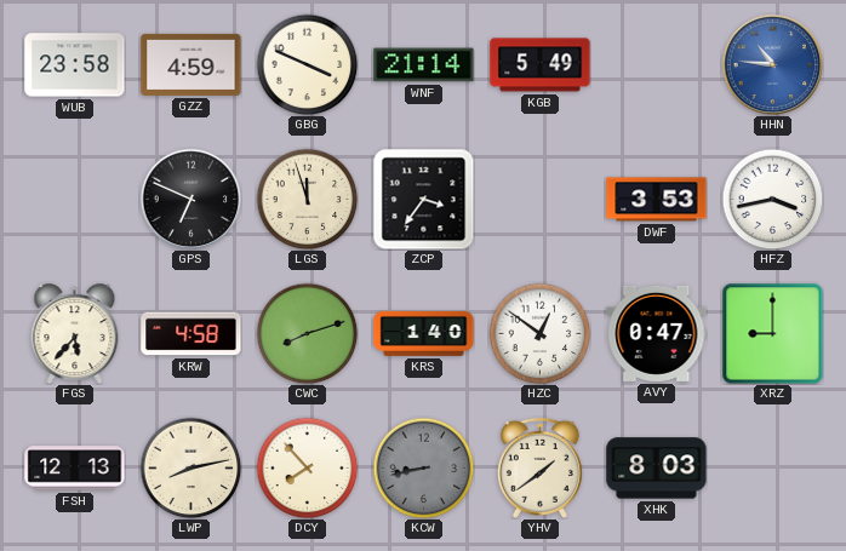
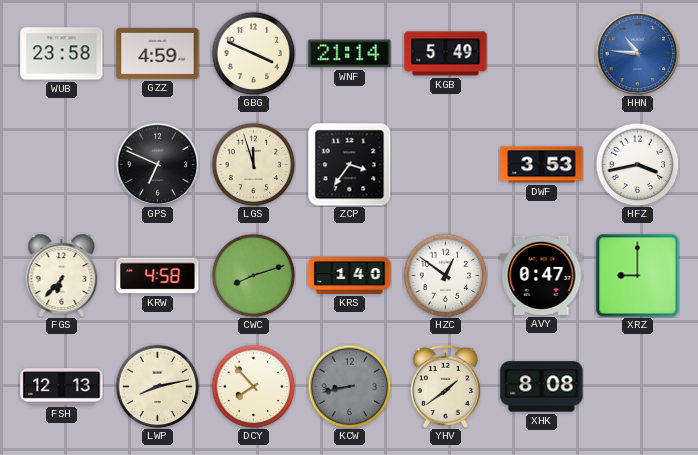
FGS: 5:37 -> 6:37 (62, 276)
XHK: 8:03 -> 8:08 (542, 387)
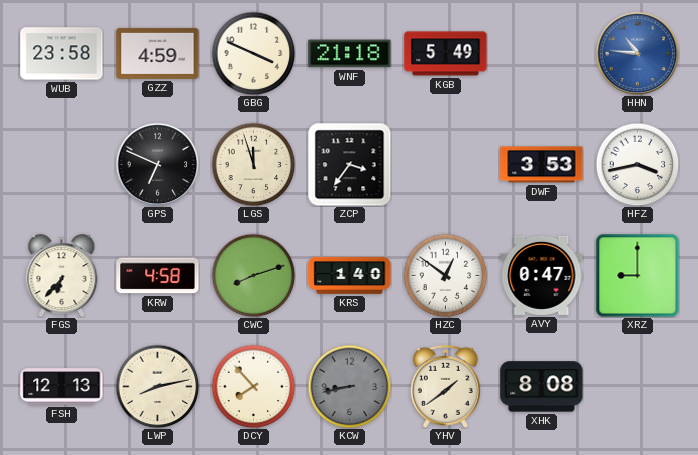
WNF: 21:14 -> 21:18 (350, 54)
